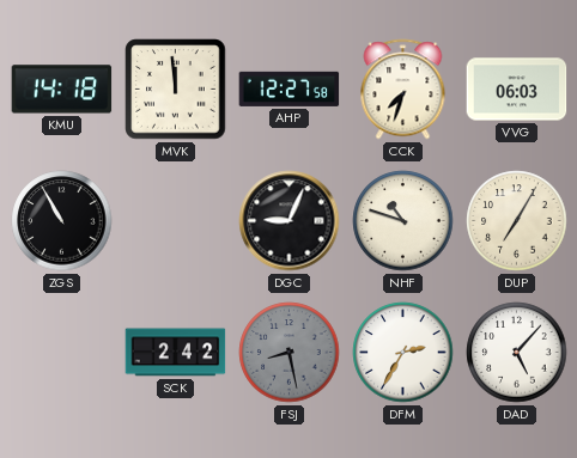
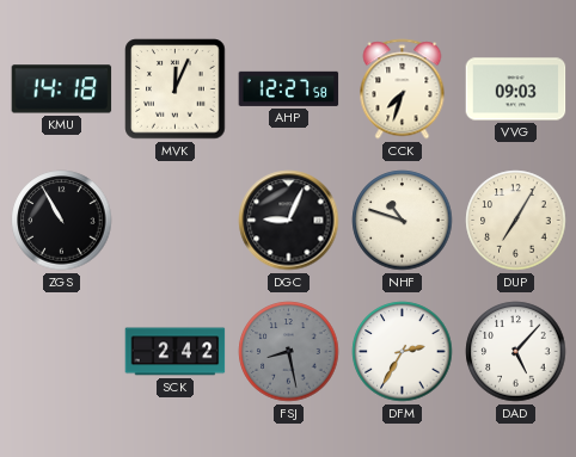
MVK: 11:59 -> 12:04 (176, 89)
VVG: 06:03 -> 09:03 (516, 89)
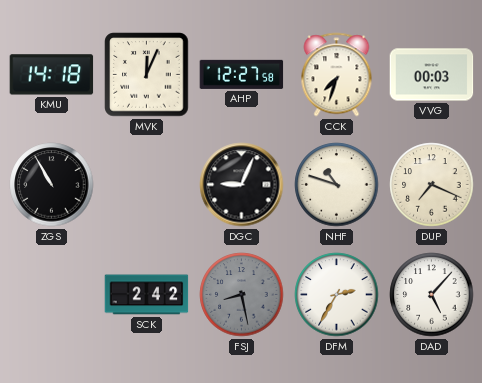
VVG: 09:03 -> 00:03 (432, 75)
DUP: 7:05 -> 7:19 (432, 185)
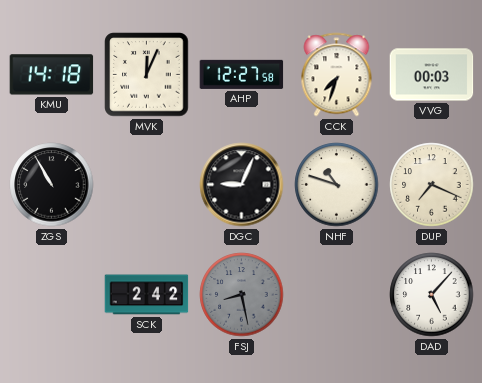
DFM: 2:35 -> none (337, 295)
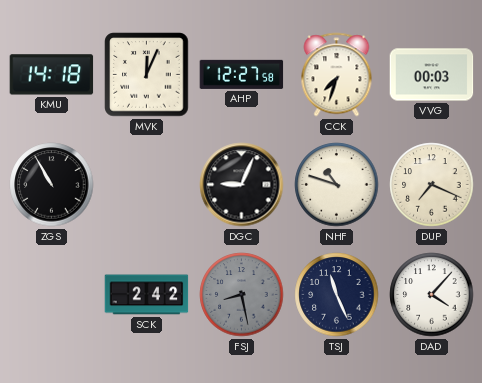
TSJ: none -> 11:26 (337, 295)
DAD: 5:07 -> 4:07 (432, 295)
